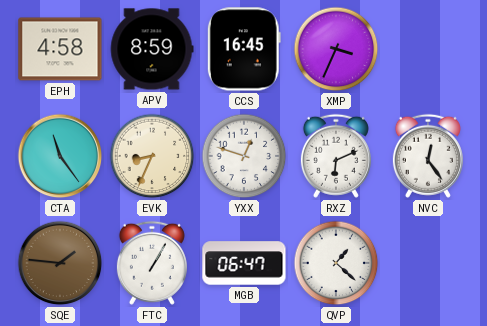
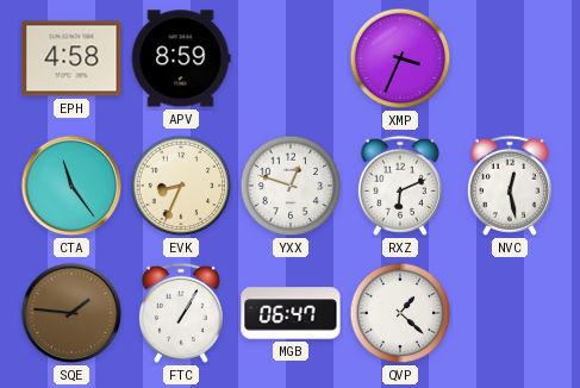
CCS: 16:45 -> none (244, 49)
NVC: 12:24 -> 12:28 (510, 186)
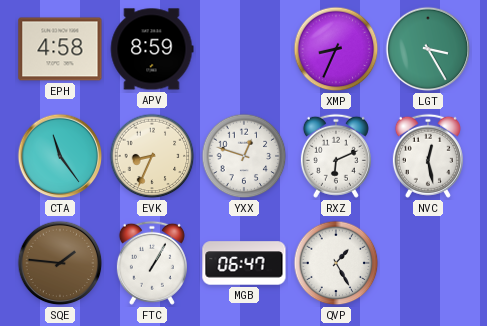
XMP: 3:34 -> 8:34 (336, 49)
LGT: none -> 3:25 (428, 49)
QVP: 1:22 -> 1:25 (336, 263)
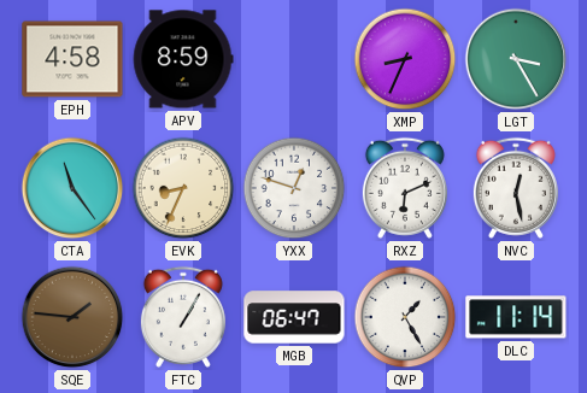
DLC: none -> 11:14 (516, 317)
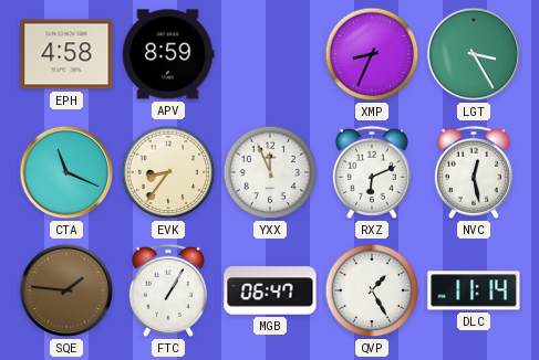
CTA: 11:24 -> 11:19 (66, 172)
EVK: 8:34 -> 8:36 (168, 172)
YXX: 12:48 -> 11:56 (270, 172)
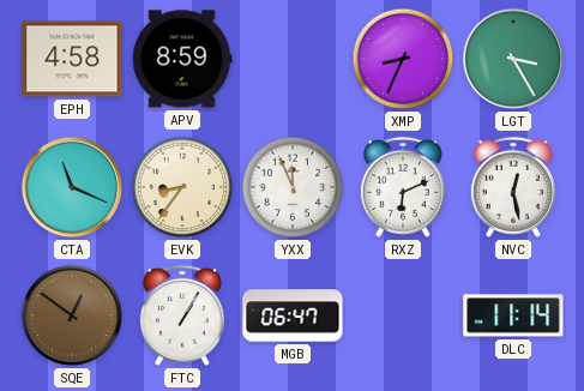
SQE: 1:46 -> 12:51 (72, 315)
QVP: 1:25 -> none (372, 290)
